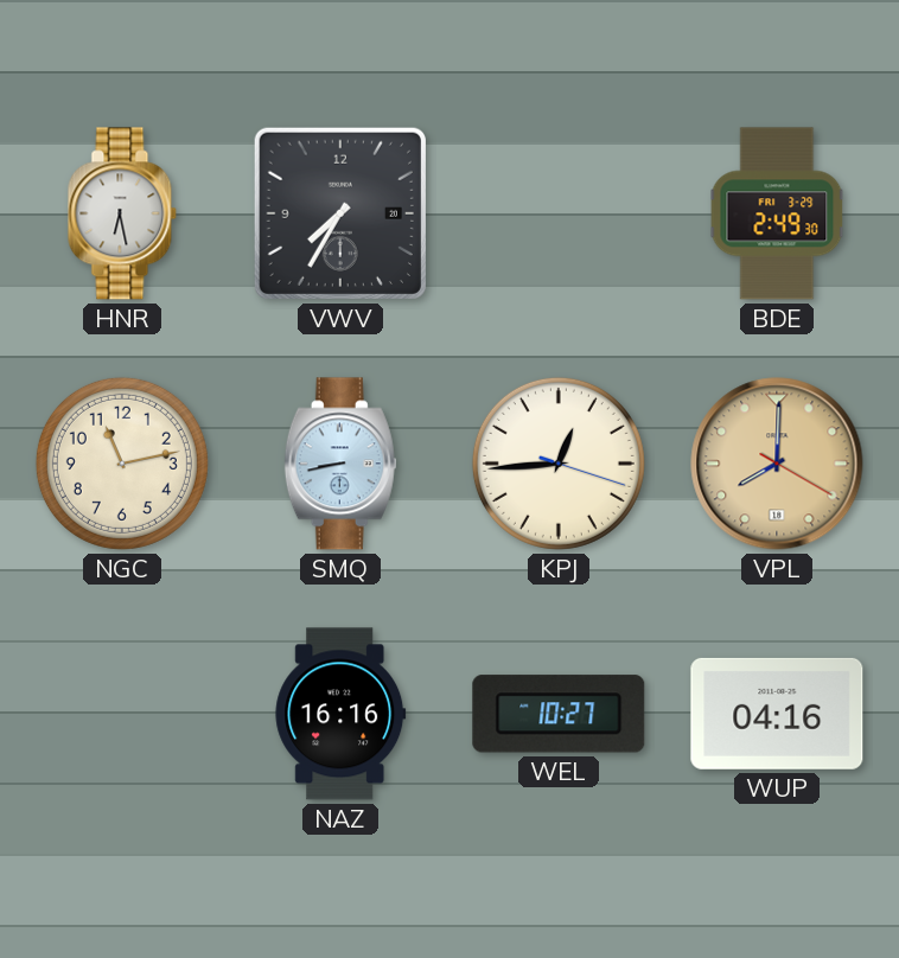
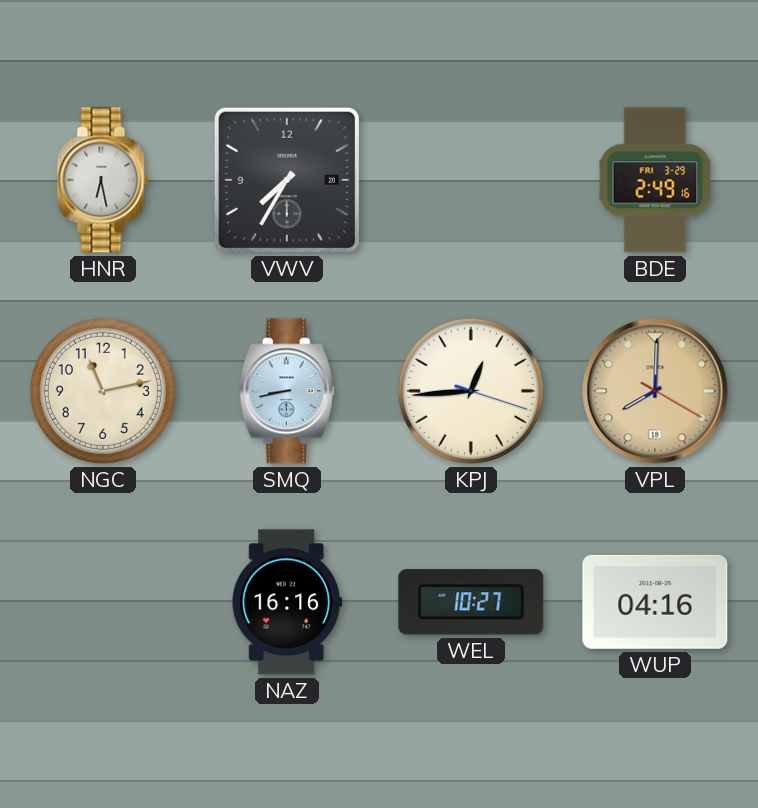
BDE: 2:49:30 -> 2:49:16 (655, 180)
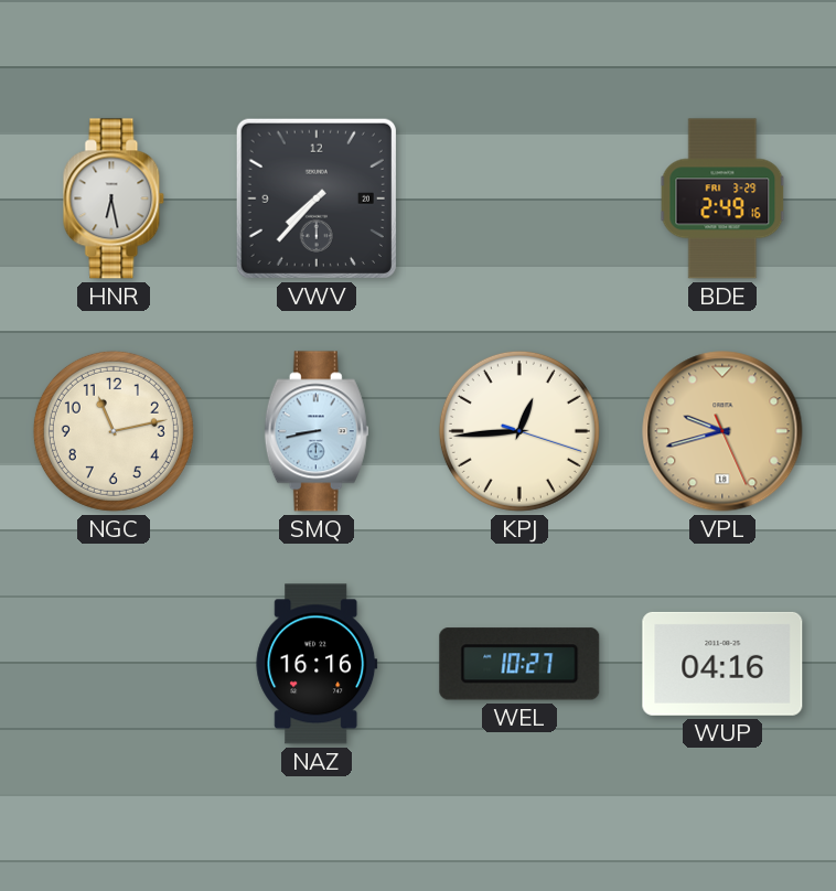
VWV: 7:35 -> 7:37 (317, 198)
VPL: 8:00 -> 9:42 (722, 431)
